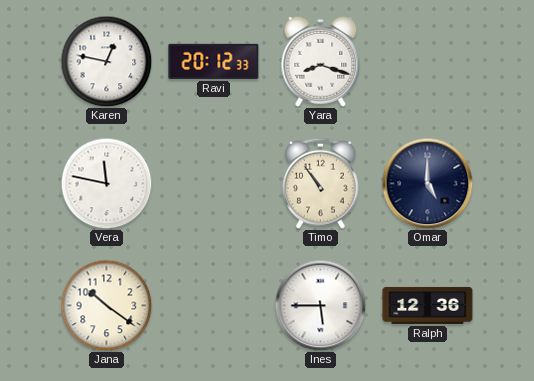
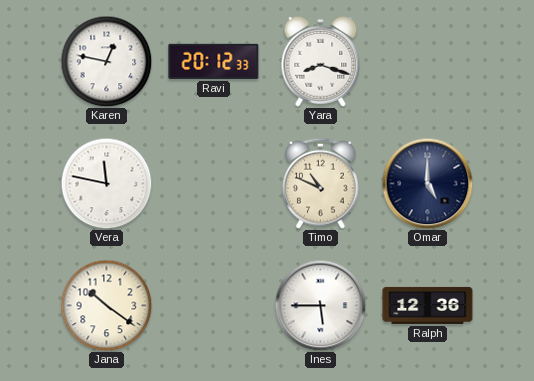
Timo: 10:54 -> 10:49 (321, 183)
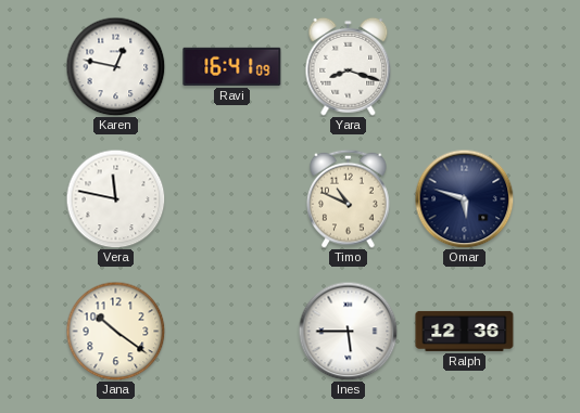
Ravi: 20:12 -> 16:41 (232, 66)
Omar: 5:00 -> 5:48 (464, 198)
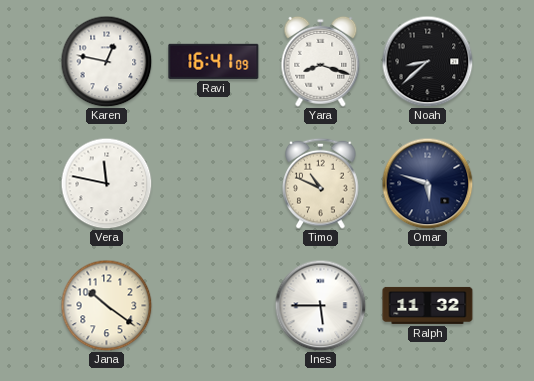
Noah: none -> 8:38 (427, 61)
Ralph: 12:36 -> 11:32 (428, 305)
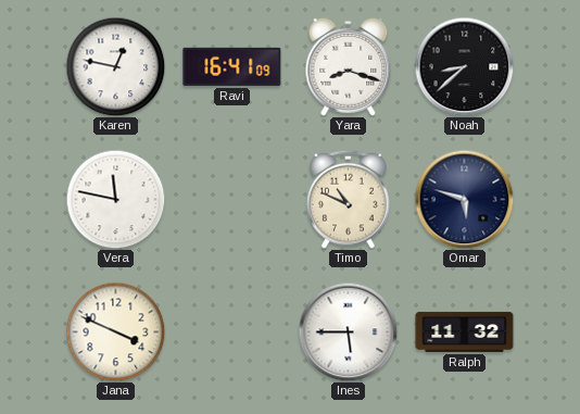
Jana: 10:21 -> 3:49 (115, 331)
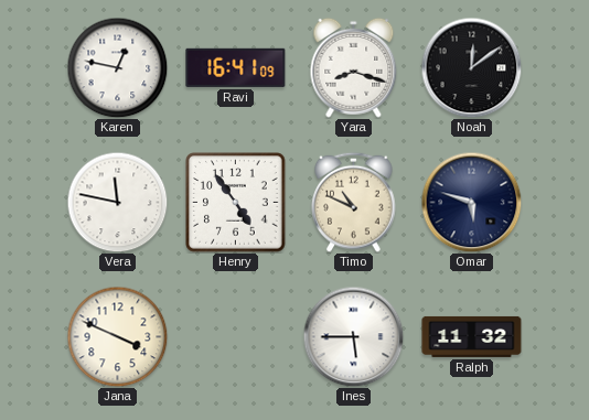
Noah: 8:38 -> 12:09 (471, 67)
Henry: none -> 4:54 (236, 203)
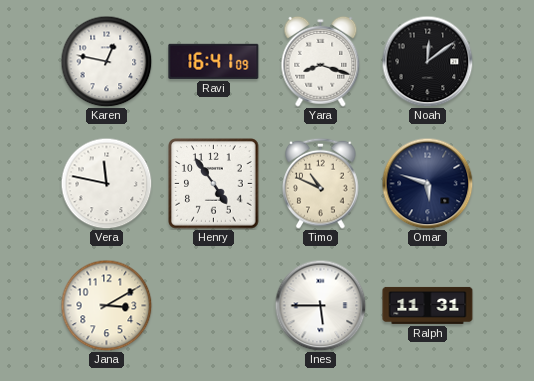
Jana: 3:49 -> 3:10 (106, 305)
Ralph: 11:32 -> 11:31 (428, 305)
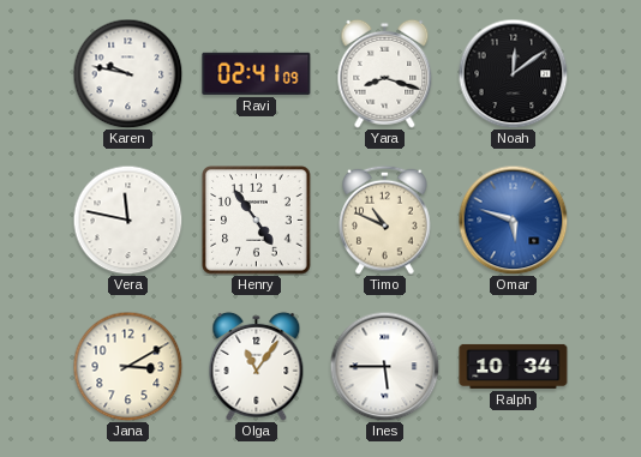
Karen: 12:47 -> 9:47 (127, 73)
Ravi: 16:41 -> 02:41 (257, 73)
Omar dial: navy -> blue (513, 220)
Olga: none -> 11:06 (257, 366)
Ralph: 11:31 -> 10:34 (514, 366)
